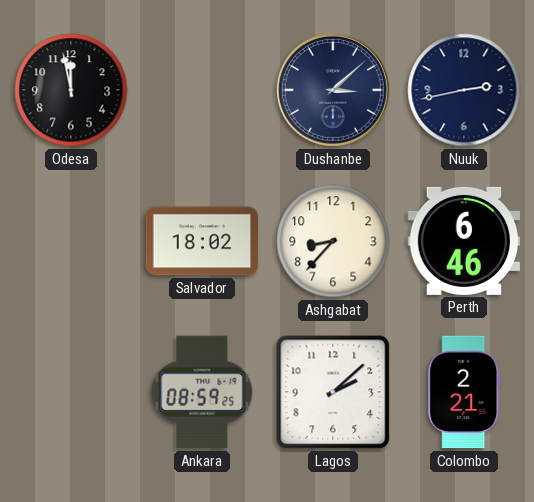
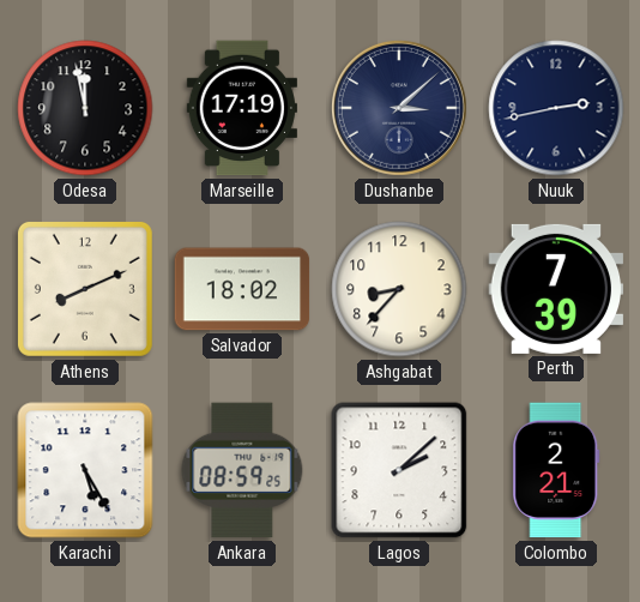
Marseille: none -> 17:19 (242, 108)
Athens: none -> 8:11 (85, 289)
Perth: 6:46 -> 7:39 (556, 289)
Karachi: none -> 5:25 (85, 470)
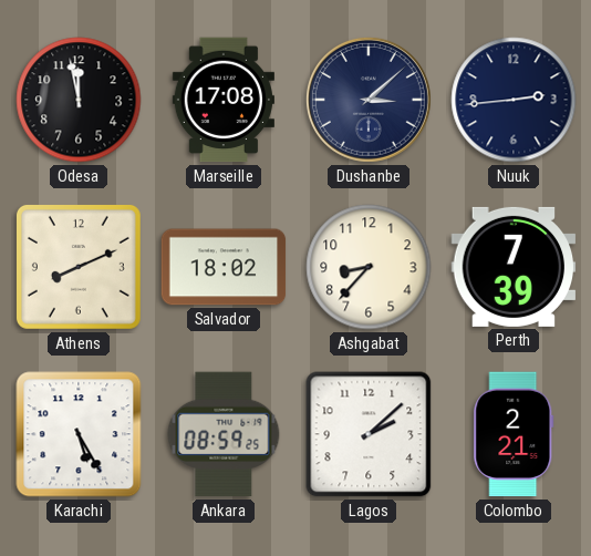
Marseille: 17:19 -> 17:08 (224, 100)
Nuuk: 2:43 -> 2:44 (514, 100)
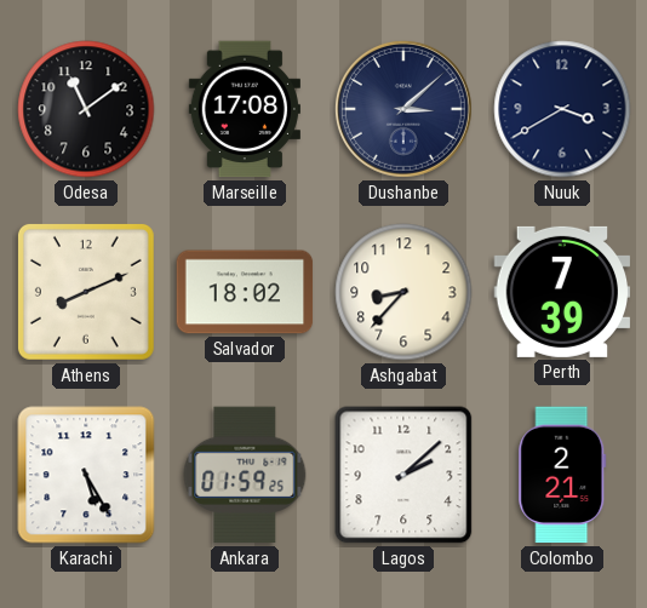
Odesa: 11:58 -> 11:09 (86, 109)
Nuuk: 2:44 -> 3:40 (562, 109)
Ankara: 08:59 -> 01:59 (245, 475)
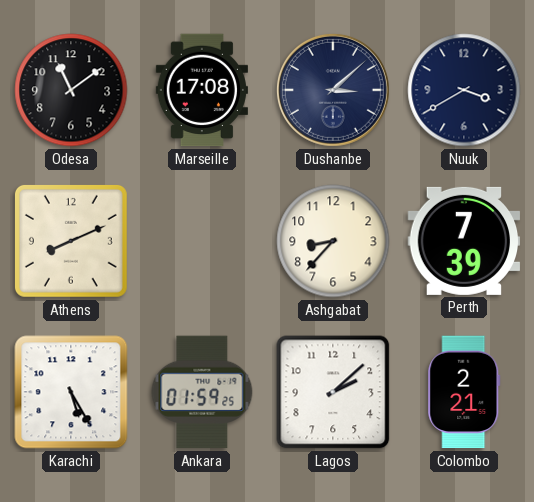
Salvador: 18:02 -> none (245, 292)
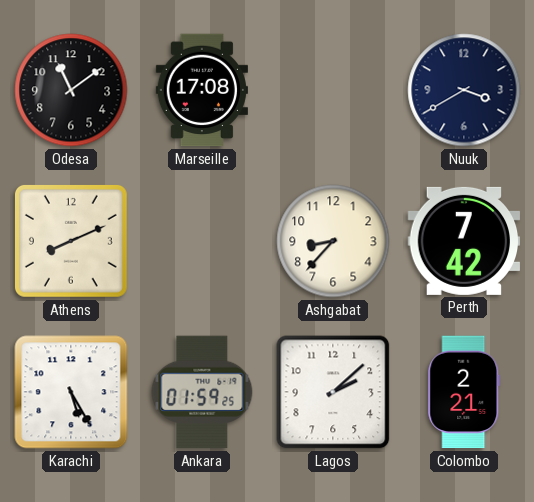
Dushanbe: 3:08 -> none (333, 90)
Perth: 7:39 -> 7:42 (464, 241)
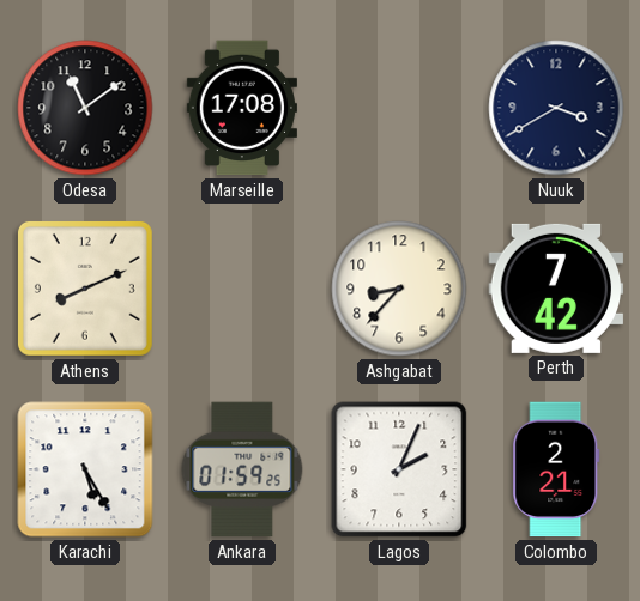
Lagos: 2:08 -> 2:04 (399, 469)
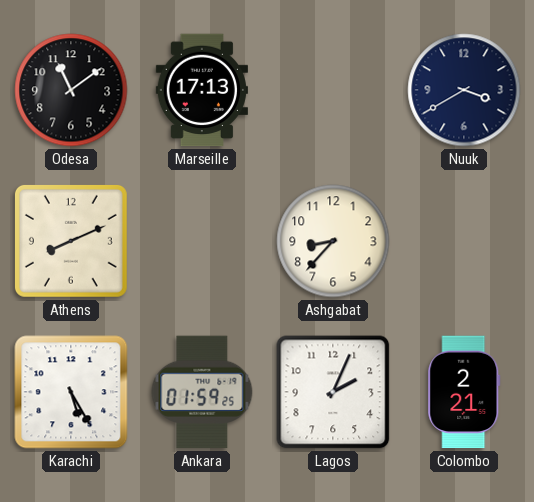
Marseille: 17:08 -> 17:13 (202, 90)
Perth: 7:42 -> none (556, 289)
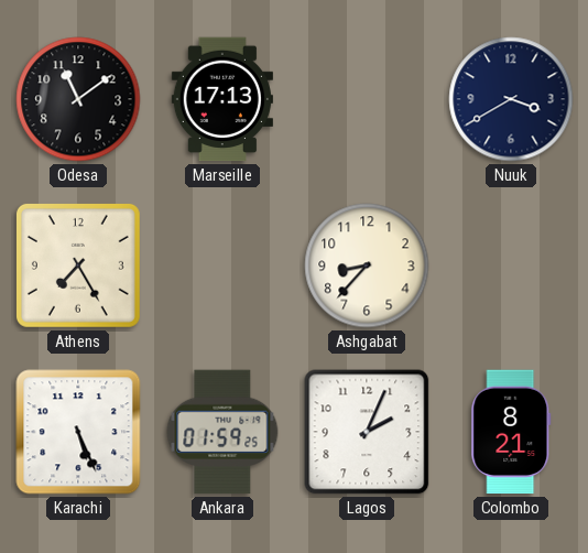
Athens: 8:11 -> 7:25 (78, 265)
Karachi: 5:25 -> 5:26 (78, 432)
Colombo: 2:21 -> 8:21 (511, 432)
